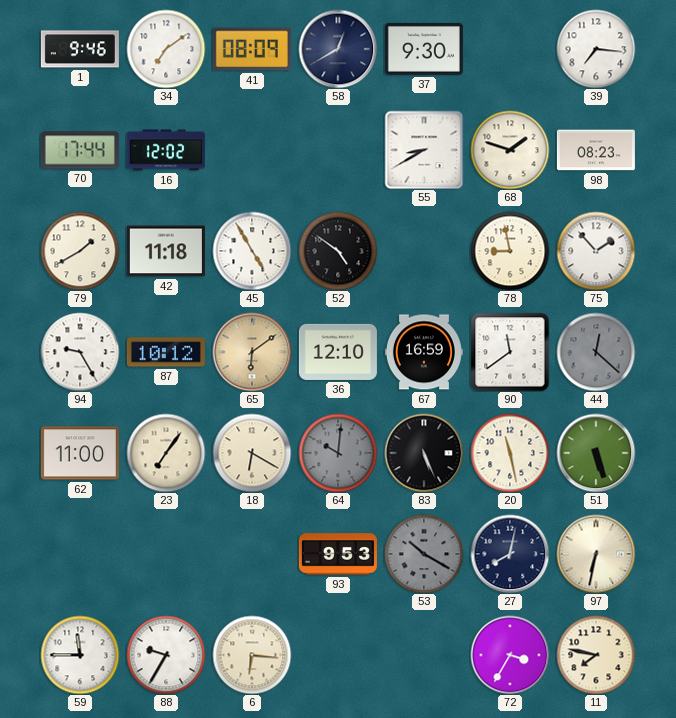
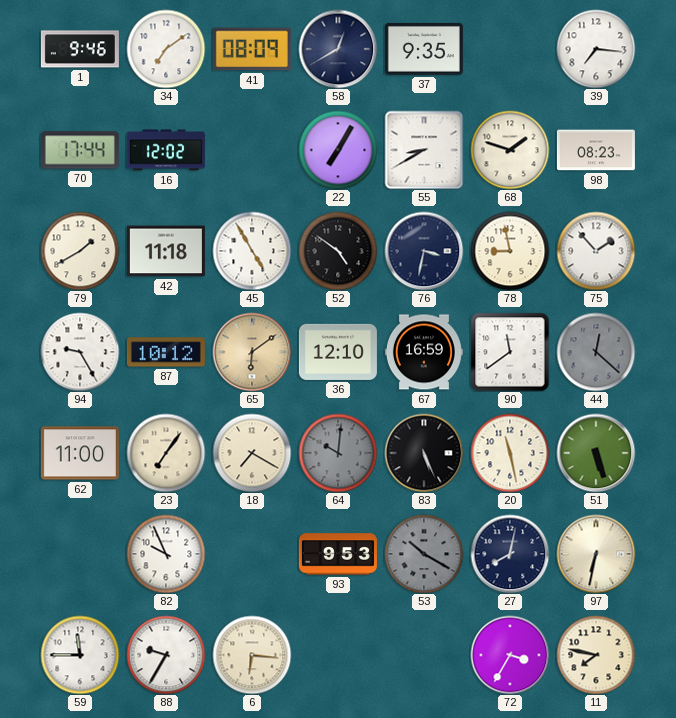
37: 9:30 -> 9:35 (424, 49)
22: none -> 7:05 (338, 150)
76: none -> 3:32 (424, 251)
18: 6:20 -> 7:20 (252, 453)
82: none -> 9:56 (166, 554)
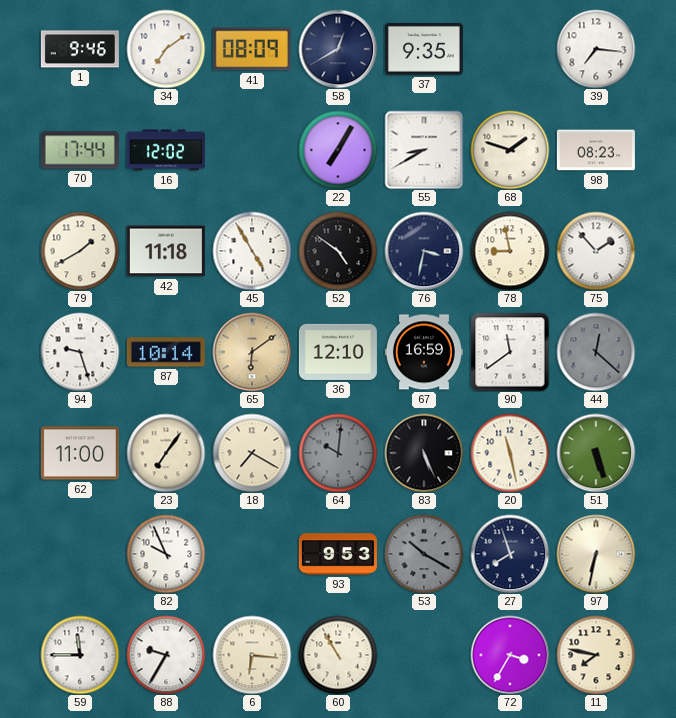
94: 9:25 -> 9:27 (80, 352)
87: 10:12 -> 10:14 (166, 352)
27: 8:02 -> 7:57 (510, 554)
60: none -> 10:55 (338, 655)
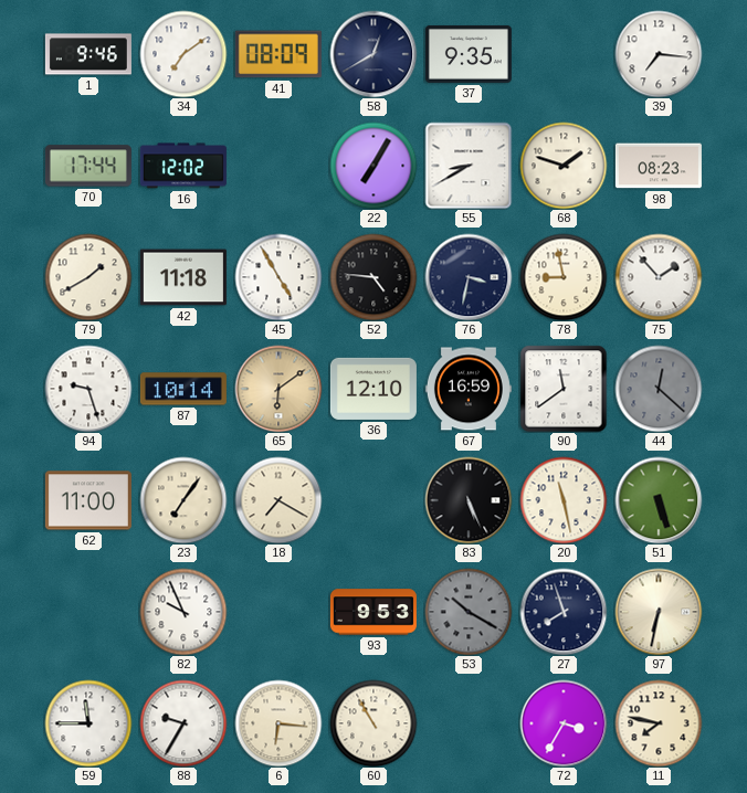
52: 4:51 -> 4:46 (373, 277)
64: 10:01 -> none (338, 453)
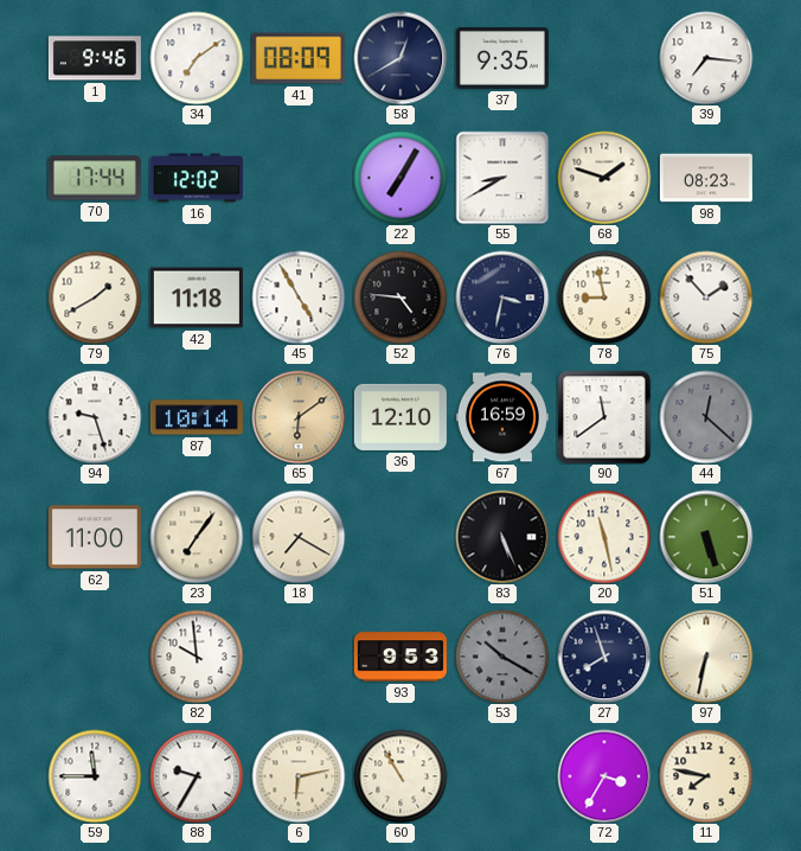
82: 9:56 -> 9:59 (197, 657)
6: 6:16 -> 6:13 (299, 776)
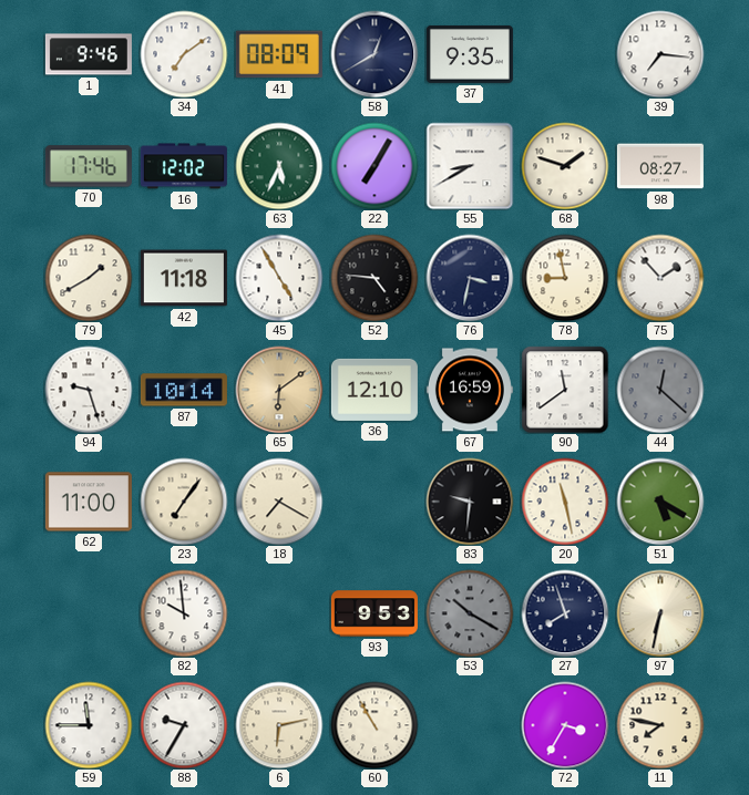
70: 17:44 -> 17:46 (89, 166)
63: none -> 5:34 (279, 166)
98: 08:23 -> 08:27 (660, 166)
83: 5:26 -> 9:31 (470, 502)
51: 5:27 -> 5:20 (660, 502)
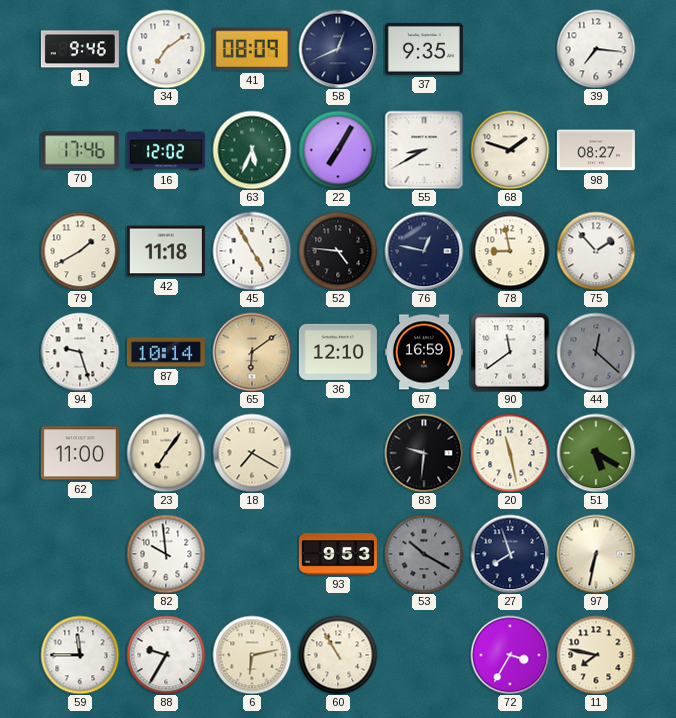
58: 12:40 -> 12:41 (338, 49)
76: 3:32 -> 12:47 (424, 251)
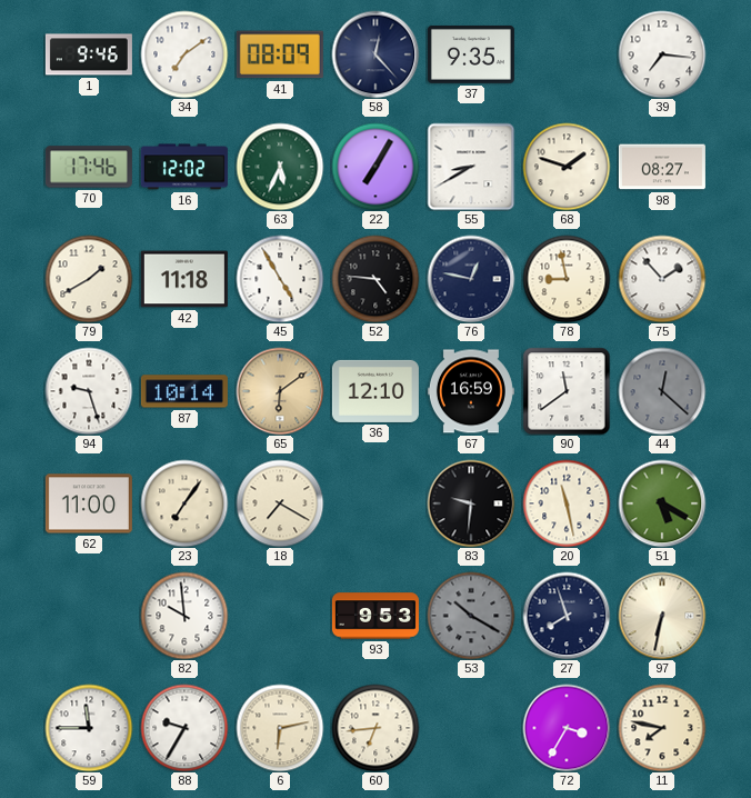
58: 12:41 -> 12:23 (375, 54)
60: 10:55 -> 6:44 (375, 728)
